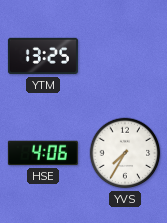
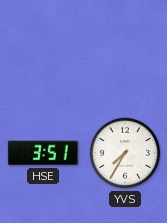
YTM: 13:25 -> none (43, 56)
HSE: 4:06 -> 3:51 (43, 153)
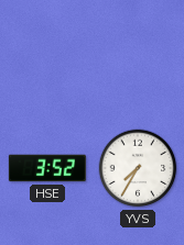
HSE: 3:51 -> 3:52 (47, 168)
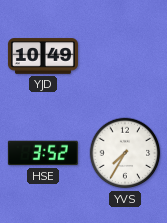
YJD: none -> 10:49 (43, 56)
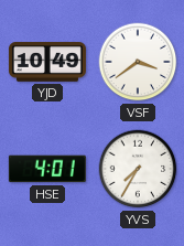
VSF: none -> 3:39 (138, 62)
HSE: 3:52 -> 4:01 (47, 169)
